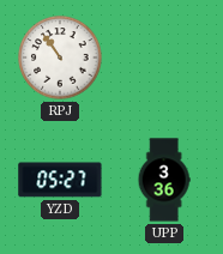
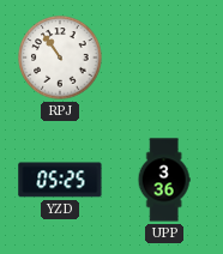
YZD: 05:27 -> 05:25 (60, 180)
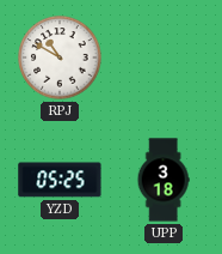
RPJ: 10:54 -> 10:50 (60, 58)
UPP: 3:36 -> 3:18 (164, 180)
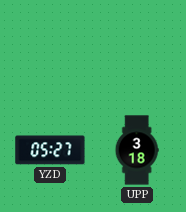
RPJ: 10:50 -> none (60, 58)
YZD: 05:25 -> 05:27 (50, 150)
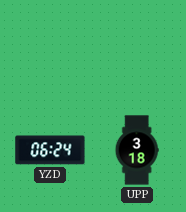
YZD: 05:27 -> 06:24 (50, 150)
